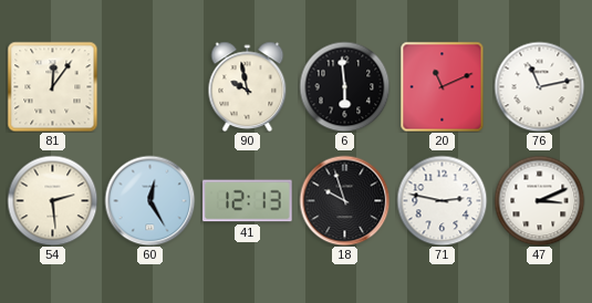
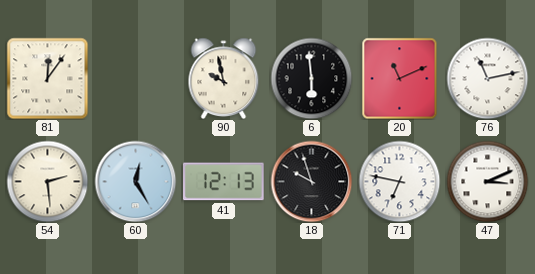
71: 2:47 -> 6:47 (399, 181)
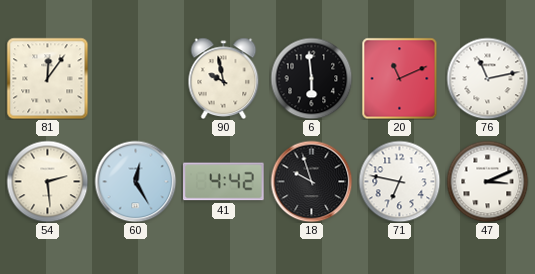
41: 12:13 -> 4:42 (224, 182)
